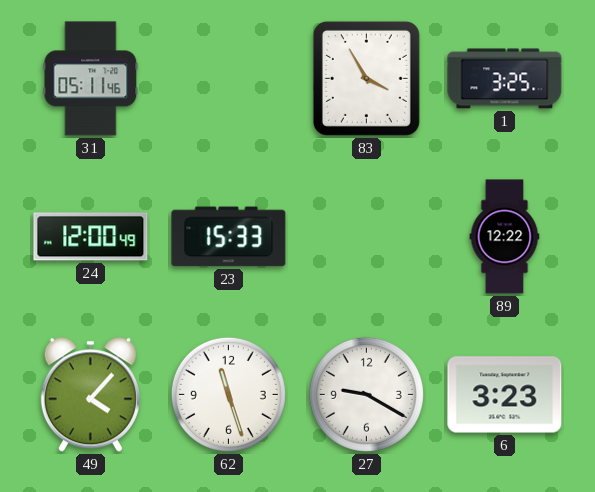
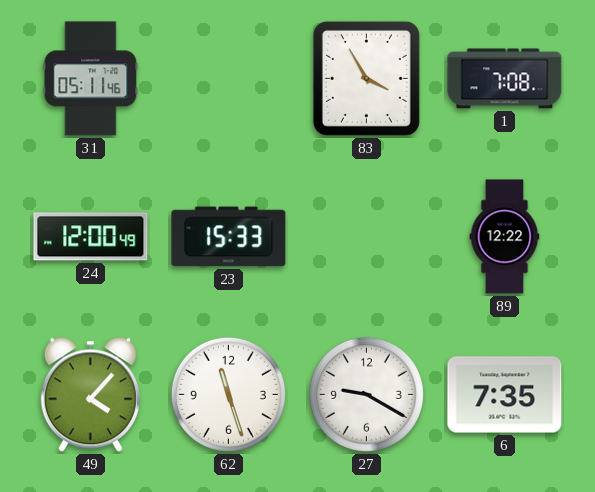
1: 3:25 -> 7:08 (505, 79)
6: 3:23 -> 7:35 (505, 395)
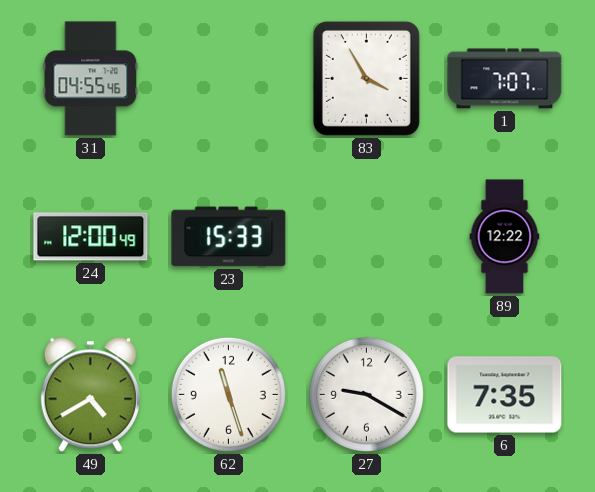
31: 05:11 -> 04:55 (91, 79)
1: 7:08 -> 7:07 (505, 79)
49: 4:07 -> 4:40 (90, 395)
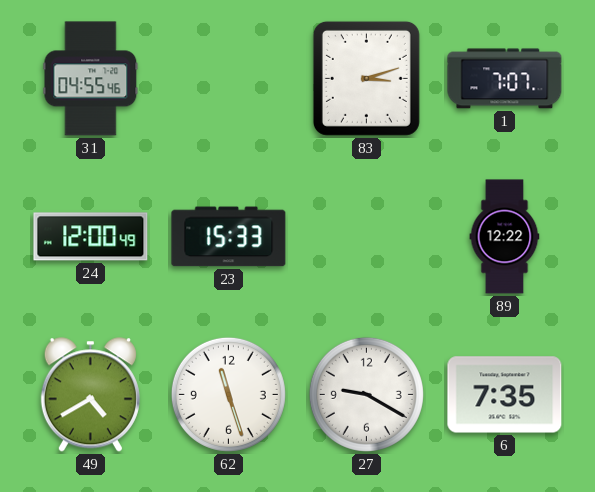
83: 3:55 -> 3:12 (366, 78)
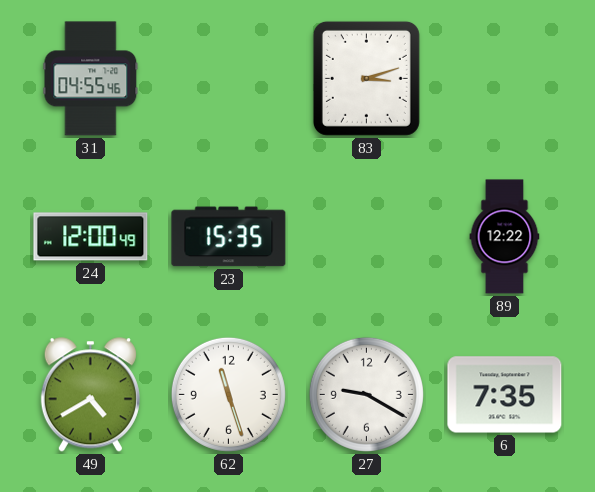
1: 7:07 -> none (505, 79)
23: 15:33 -> 15:35 (229, 237)
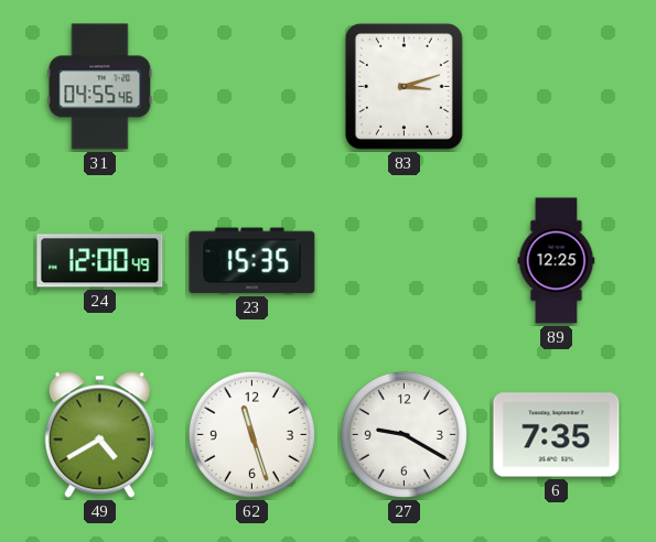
89: 12:22 -> 12:25 (557, 261)
